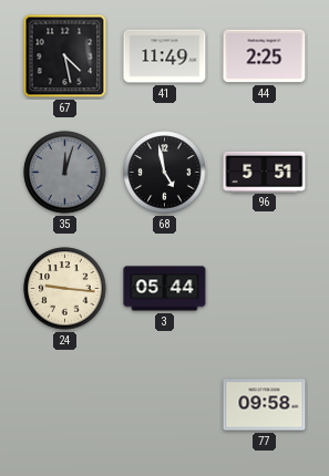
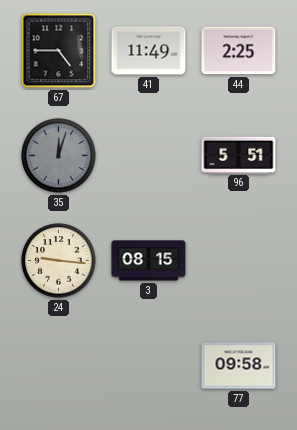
67: 4:28 -> 4:45 (59, 51)
68: 4:58 -> none (165, 173)
3: 05:44 -> 08:15 (149, 261)
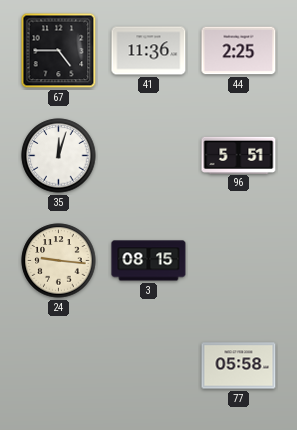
41: 11:49 -> 11:36 (149, 51)
35 dial: grey -> white (59, 156)
77: 09:58 -> 05:58 (239, 366)
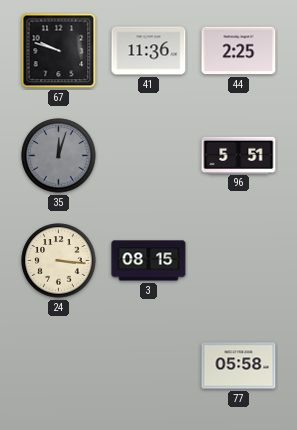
67: 4:45 -> 9:48 (59, 51)
35 dial: white -> grey (59, 156)
24: 9:16 -> 3:16 (59, 261)
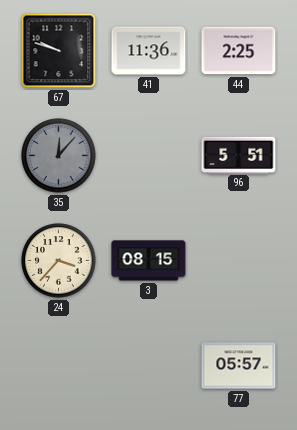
35: 12:03 -> 12:07 (59, 156)
24: 3:16 -> 3:37 (59, 261)
77: 05:58 -> 05:57 (239, 366)
